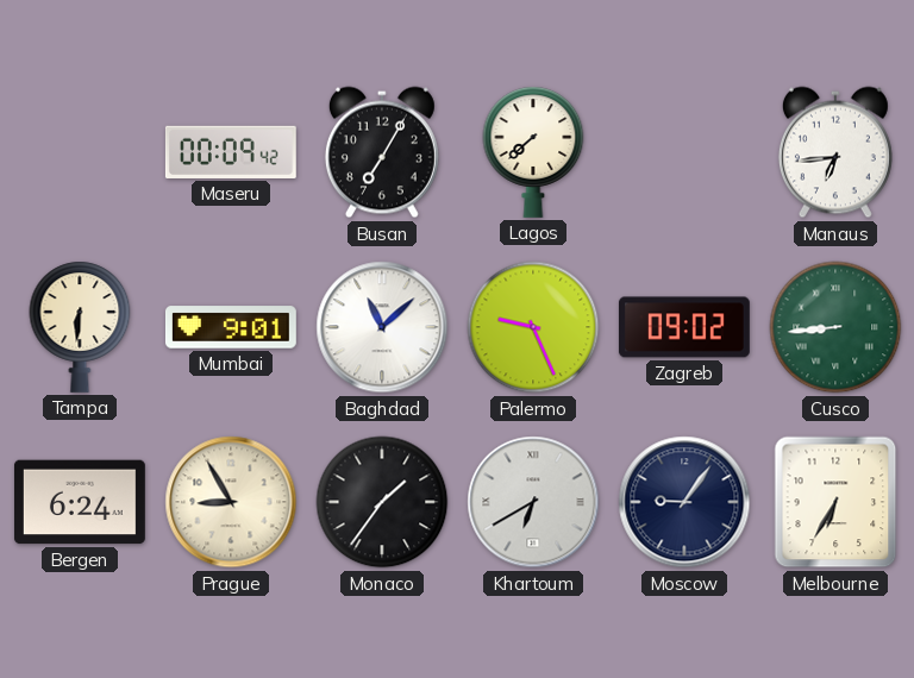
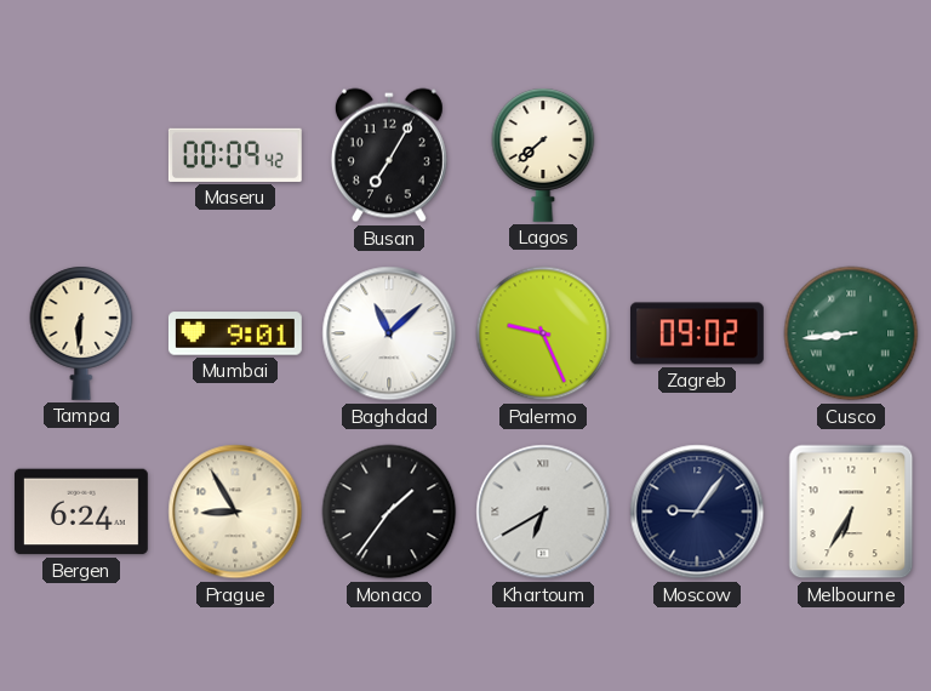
Manaus: 6:44 -> none (835, 152)
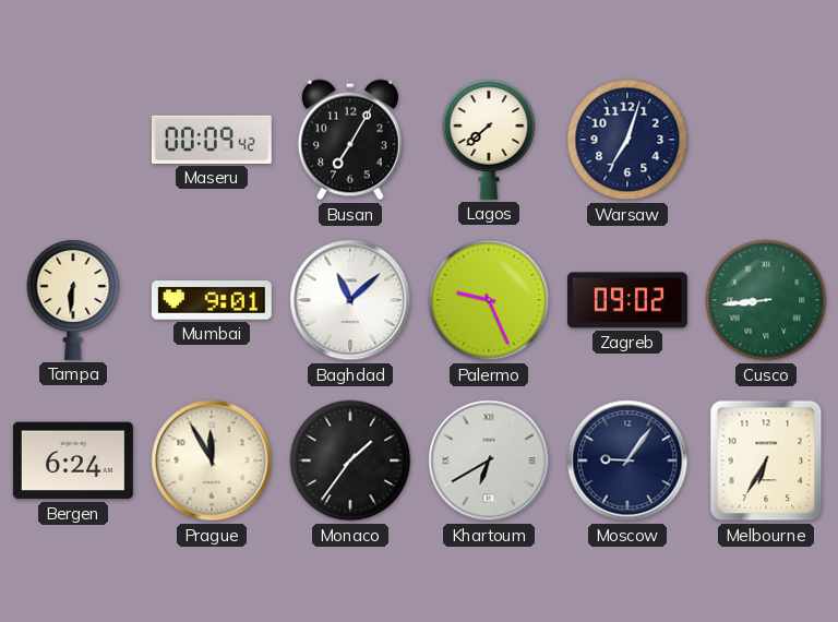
Warsaw: none -> 7:03 (627, 140)
Prague: 8:55 -> 11:55 (212, 460)
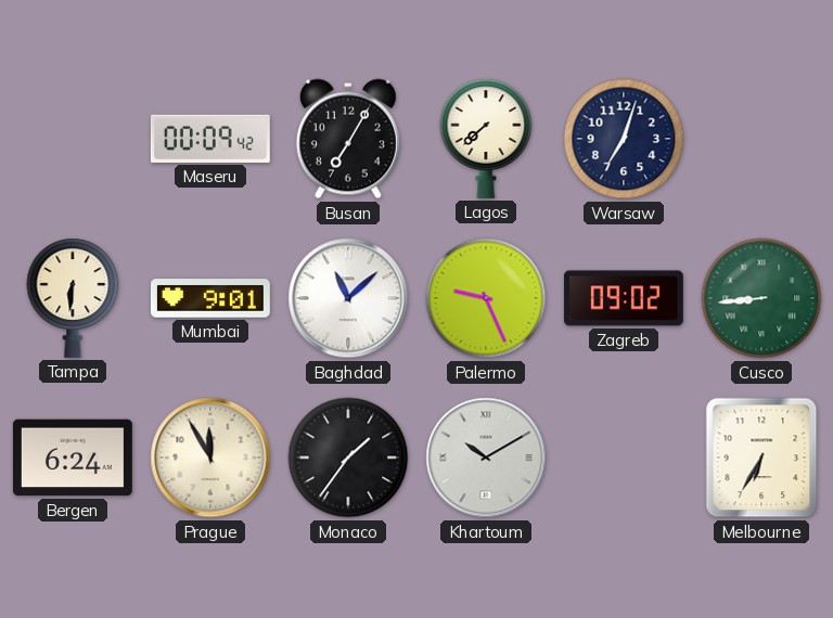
Khartoum: 6:40 -> 10:10 (486, 458)
Moscow: 9:06 -> none (627, 460)
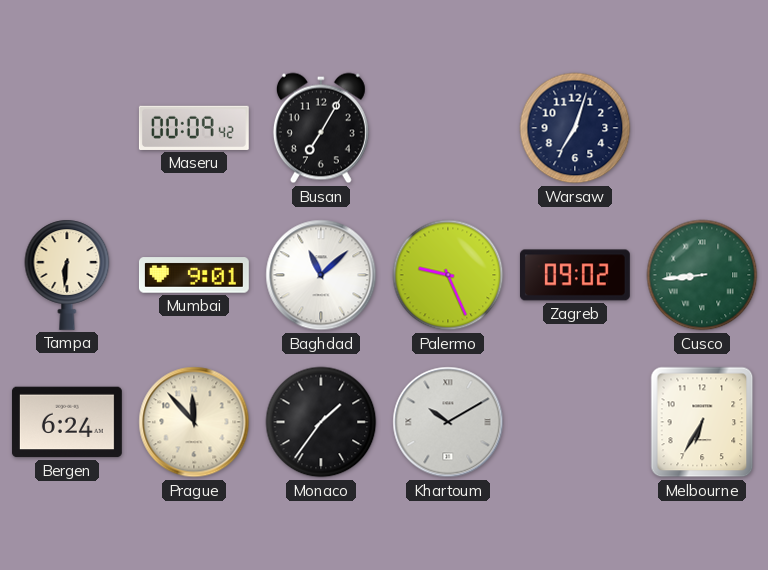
Lagos: 7:38 -> none (486, 139)
Prague: 11:55 -> 11:53 (194, 422)
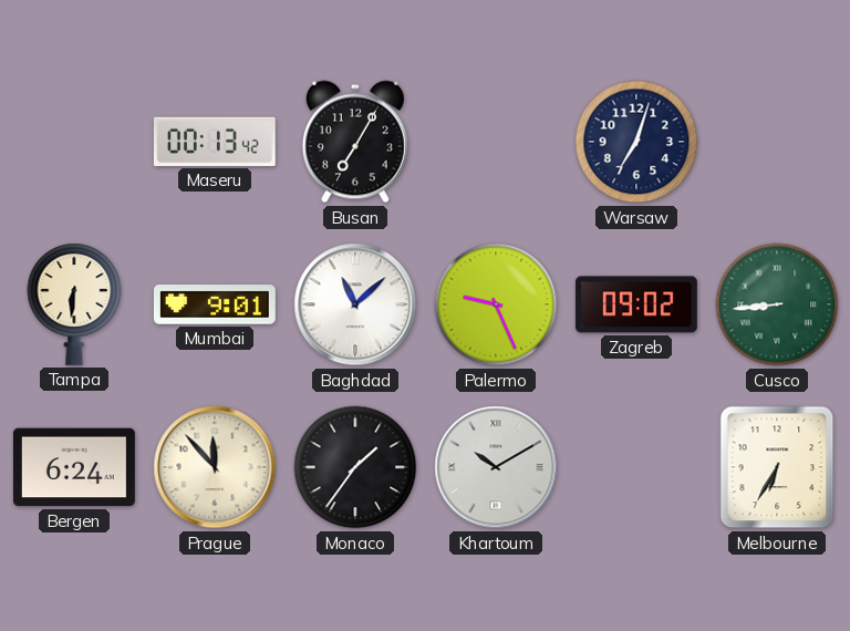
Maseru: 00:09 -> 00:13 (215, 142)
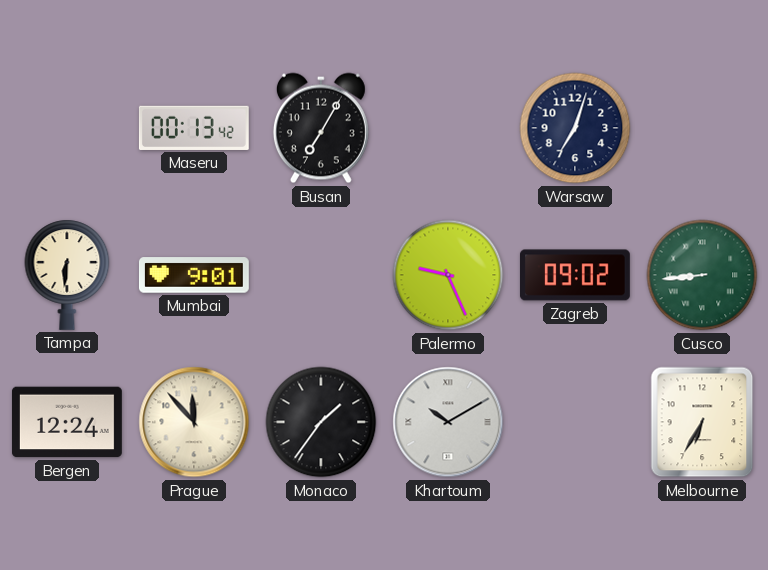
Baghdad: 11:08 -> none (355, 304)
Bergen: 6:24 -> 12:24 (67, 422)
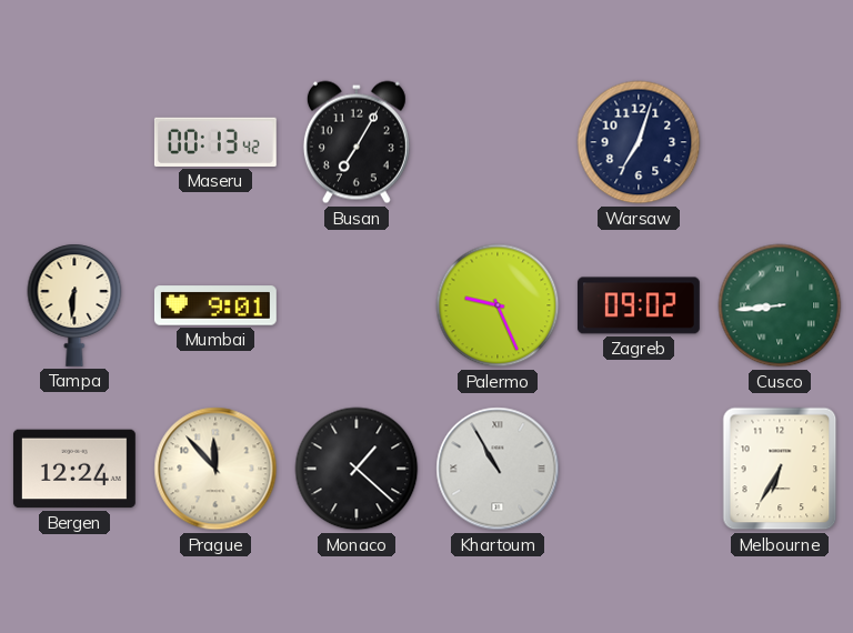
Monaco: 1:36 -> 1:22 (357, 469)
Khartoum: 10:10 -> 10:55 (498, 469)
